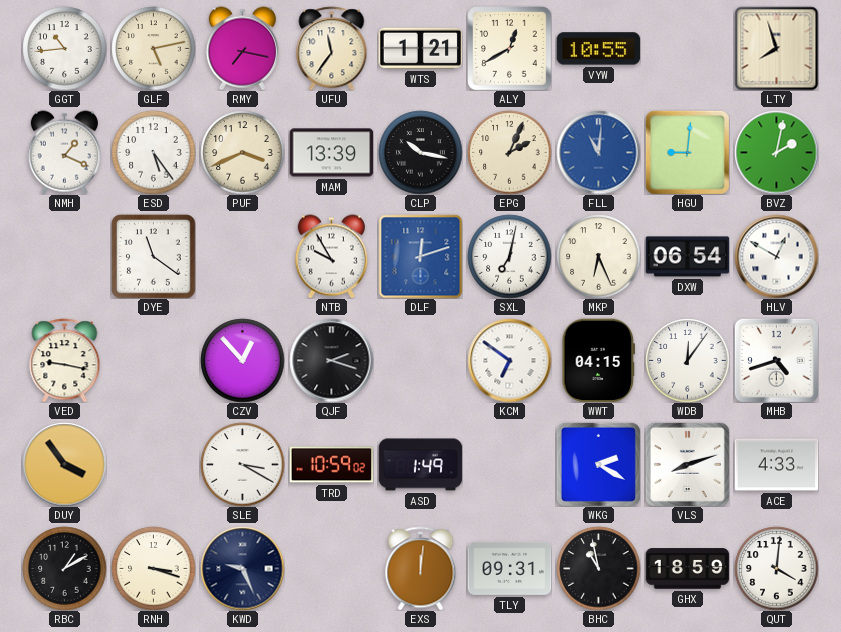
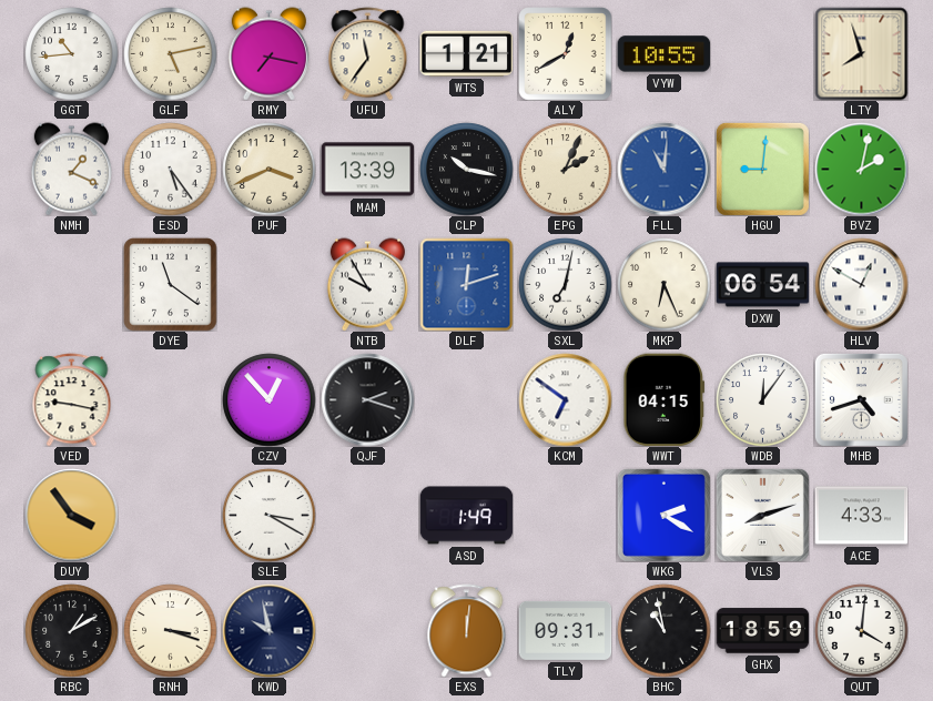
TRD: 10:59 -> none (331, 465)
KWD: 9:26 -> 9:58 (268, 630)
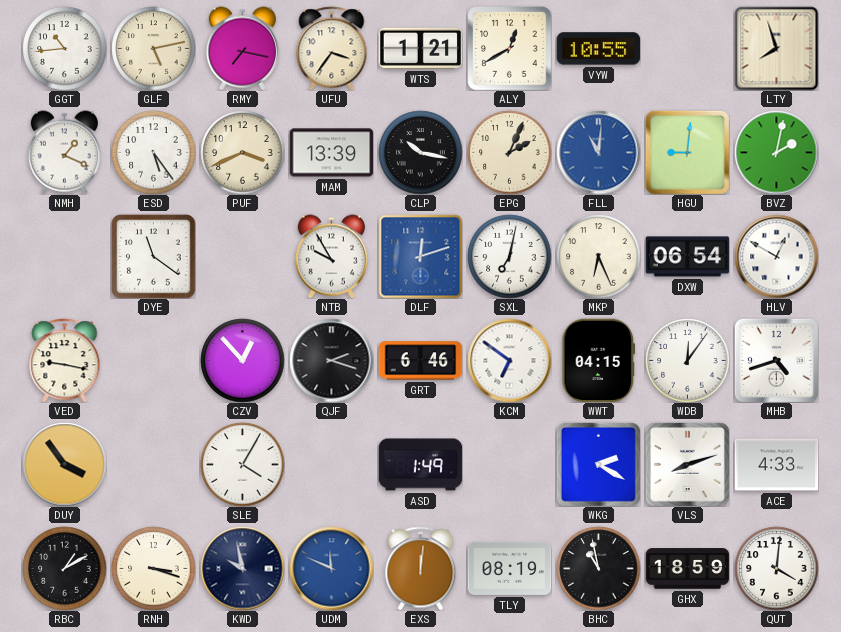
UFU: 11:36 -> 3:36 (332, 48)
GRT: none -> 6:46 (420, 361)
SLE: 3:20 -> 4:05 (242, 464)
UDM: none -> 11:49 (331, 568)
TLY: 09:31 -> 08:19 (509, 568)
